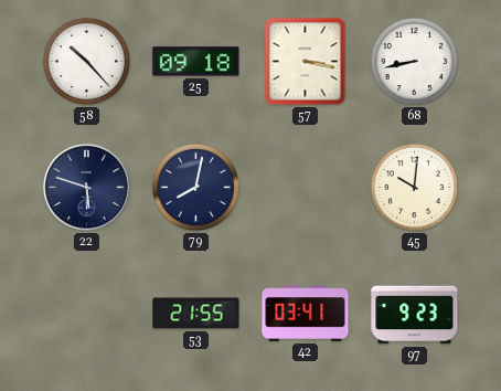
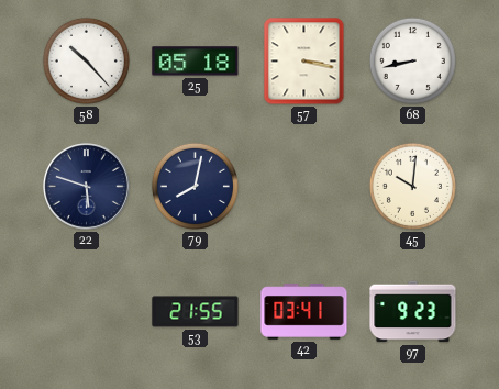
25: 09:18 -> 05:18 (196, 62)
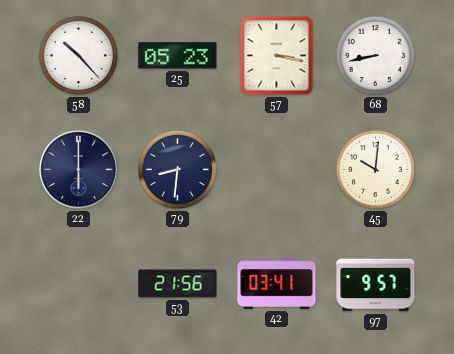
25: 05:18 -> 05:23 (178, 56)
22: 5:48 -> 6:00 (79, 170)
79: 8:02 -> 8:31 (177, 169)
53: 21:55 -> 21:56 (178, 284)
97: 9:23 -> 9:57 (376, 284)
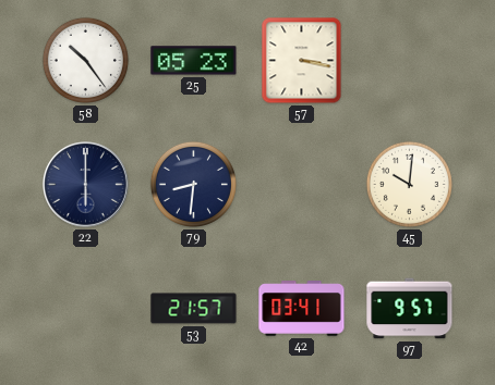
58: 10:23 -> 10:24 (85, 60)
68: 8:43 -> none (375, 55)
53: 21:56 -> 21:57 (194, 309)
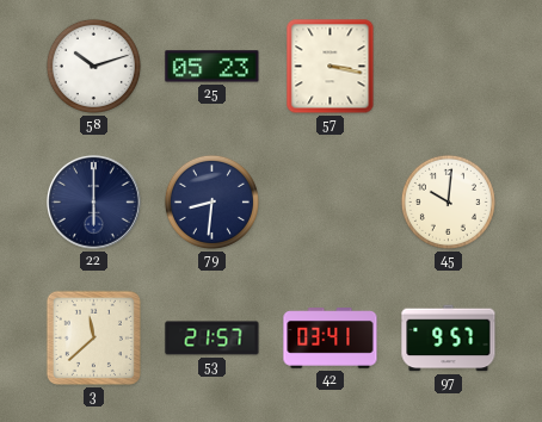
58: 10:24 -> 10:12 (93, 66)
3: none -> 11:38 (93, 337)
